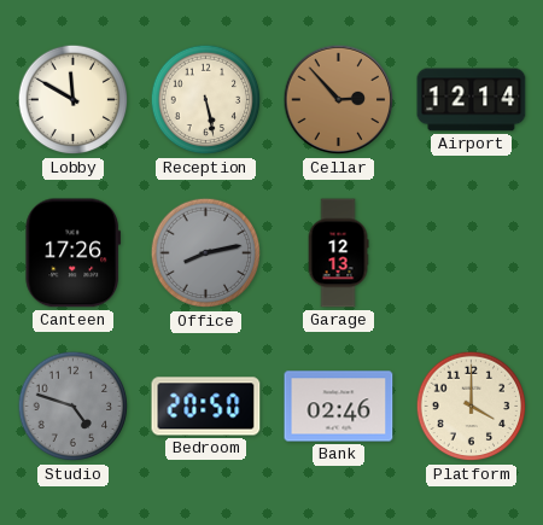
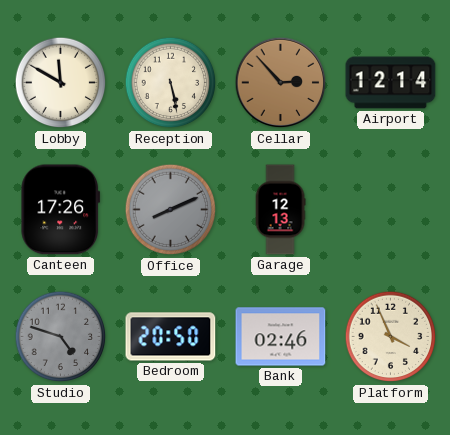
Office: 8:13 -> 8:11 (171, 210)
Platform: 4:00 -> 3:56 (391, 337)
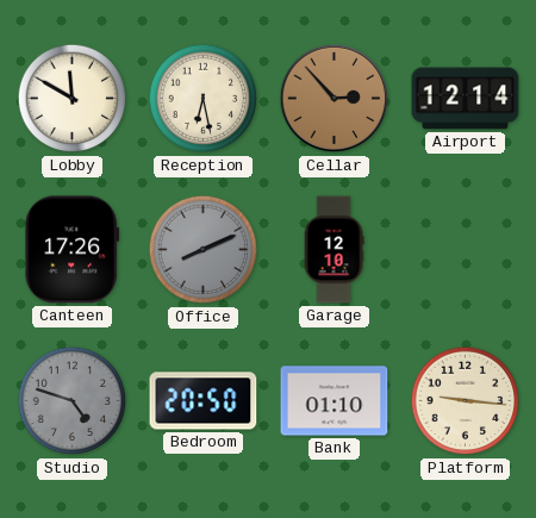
Reception: 5:28 -> 6:28 (204, 99)
Garage: 12:13 -> 12:10 (334, 250)
Bank: 02:46 -> 01:10 (335, 401)
Platform: 3:56 -> 9:16 (466, 401)
